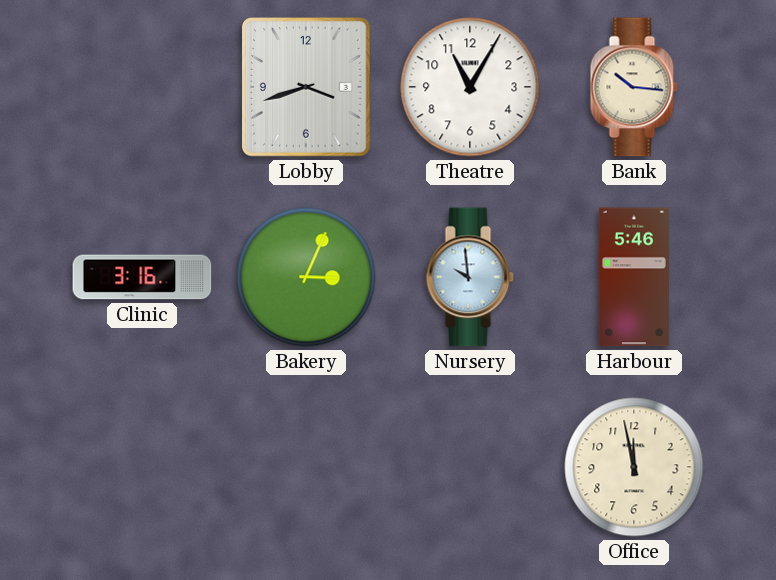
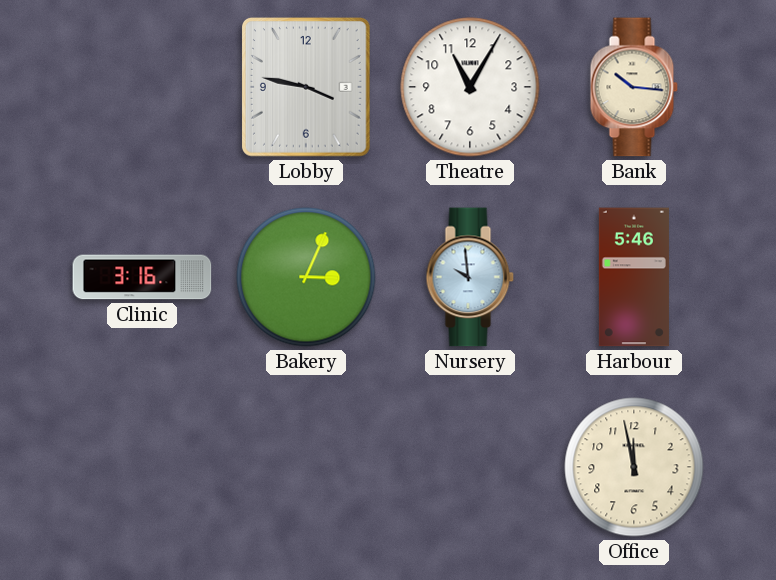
Lobby: 3:42 -> 3:47 (306, 88)
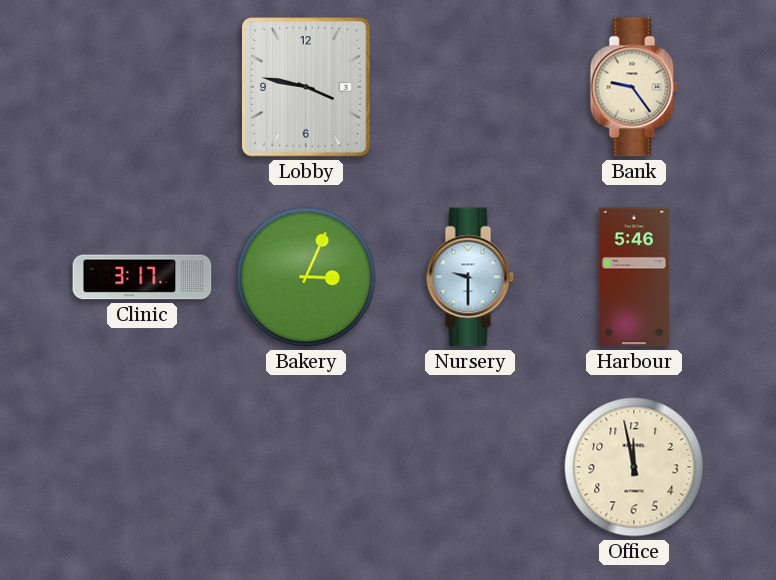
Theatre: 11:05 -> none (470, 87)
Bank: 10:16 -> 9:24 (634, 87)
Clinic: 3:16 -> 3:17 (142, 277)
Nursery: 9:59 -> 9:30 (470, 277)
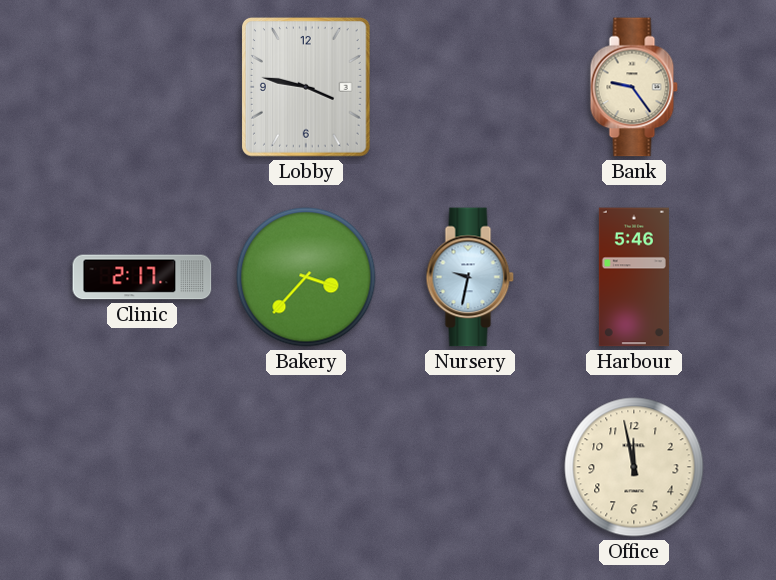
Clinic: 3:17 -> 2:17 (142, 277)
Bakery: 3:04 -> 3:37 (306, 277)
Nursery: 9:30 -> 9:32 (470, 277)
